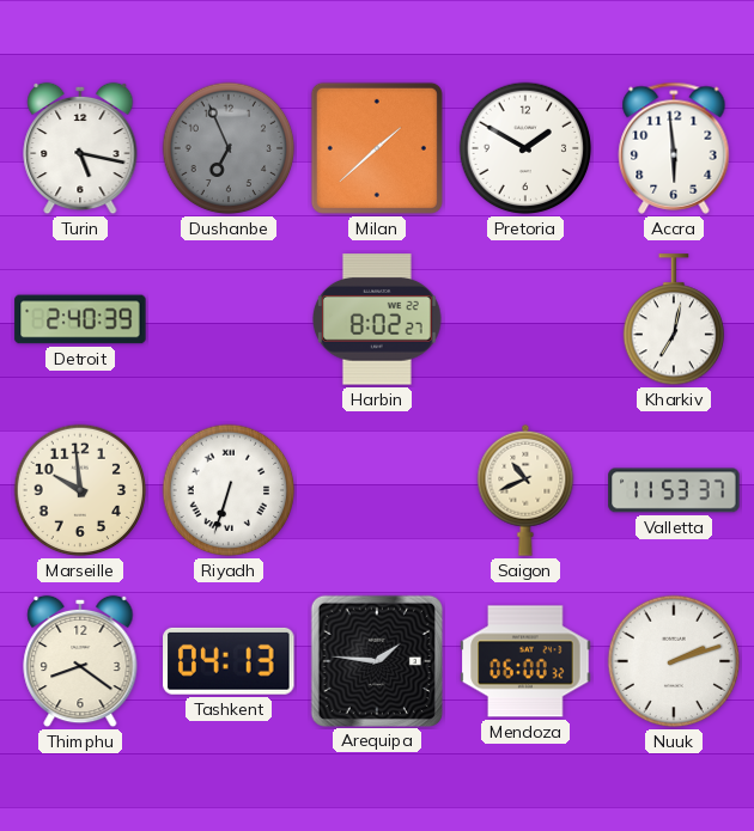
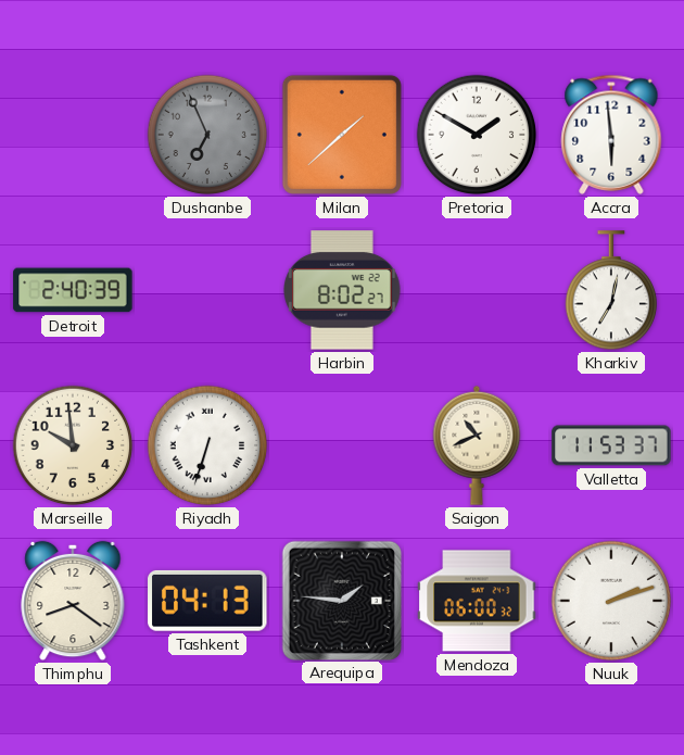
Turin: 5:17 -> none (80, 148)
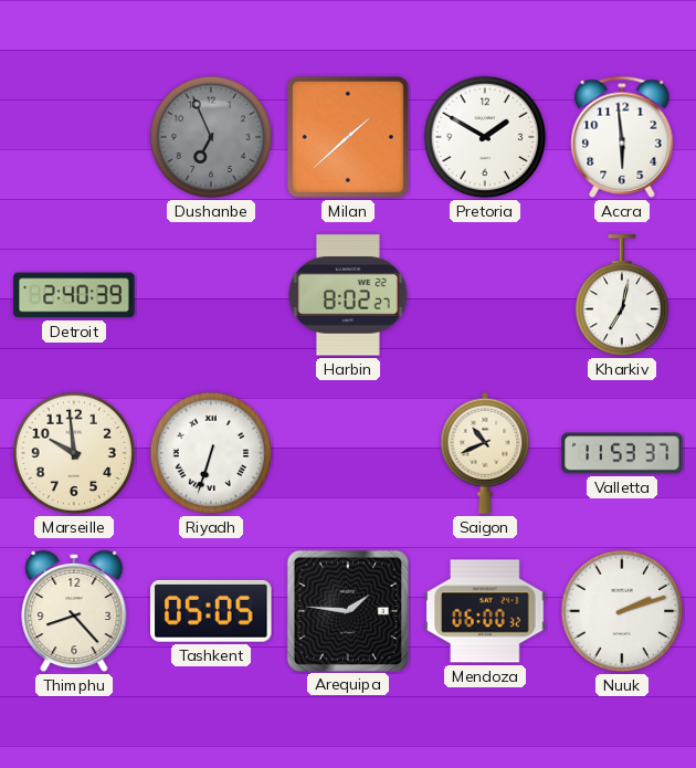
Thimphu: 8:21 -> 8:23 (74, 611)
Tashkent: 04:13 -> 05:05 (211, 611)
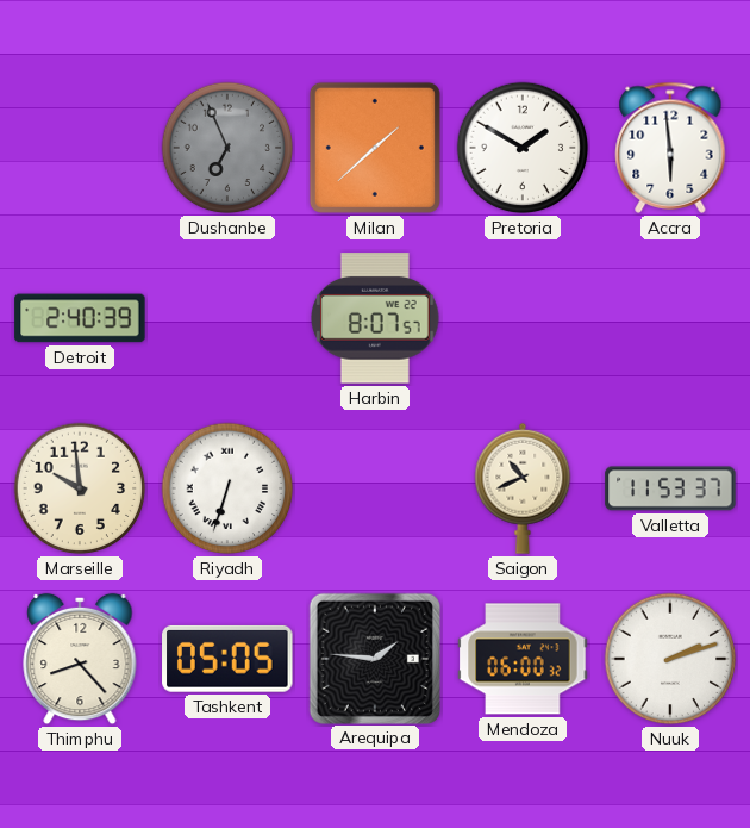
Harbin: 8:02 -> 8:07 (376, 318)
Kharkiv: 7:02 -> none (621, 296)
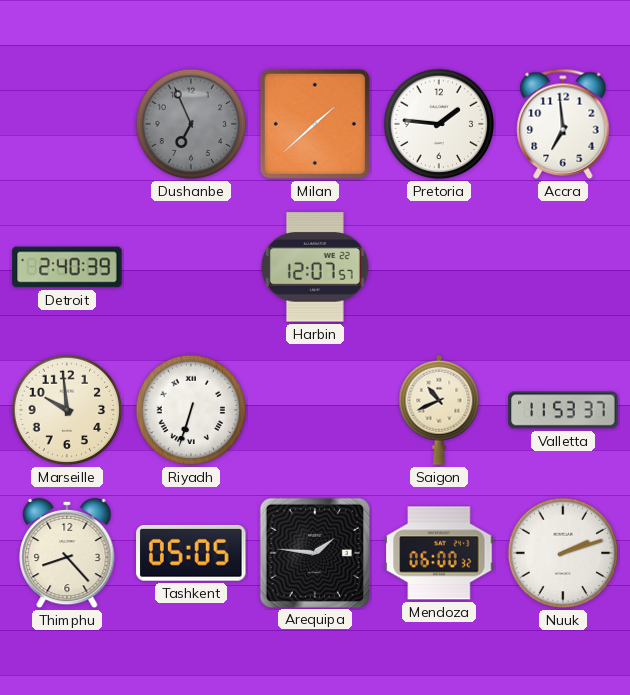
Pretoria: 1:50 -> 1:46 (439, 124)
Accra: 5:59 -> 6:59 (563, 124)
Harbin: 8:07 -> 12:07 (316, 267)
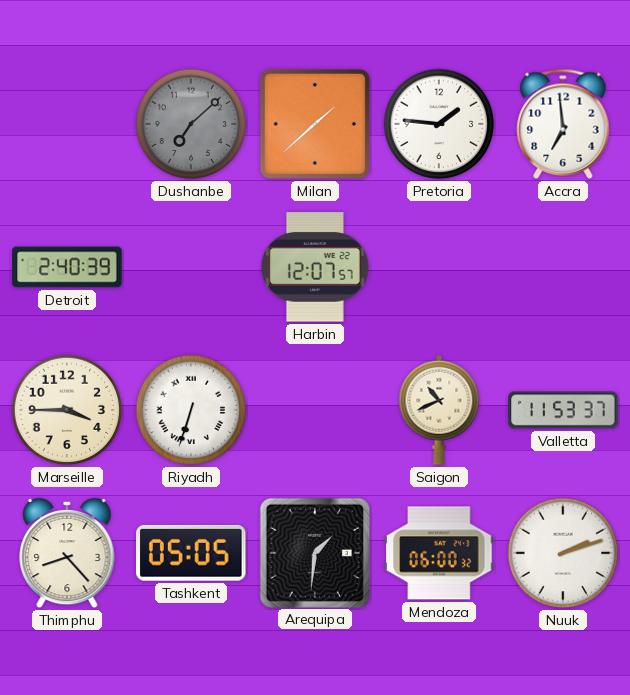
Dushanbe: 6:56 -> 7:08 (191, 124)
Marseille: 9:59 -> 3:45 (67, 410)
Arequipa: 1:46 -> 1:31 (314, 552)
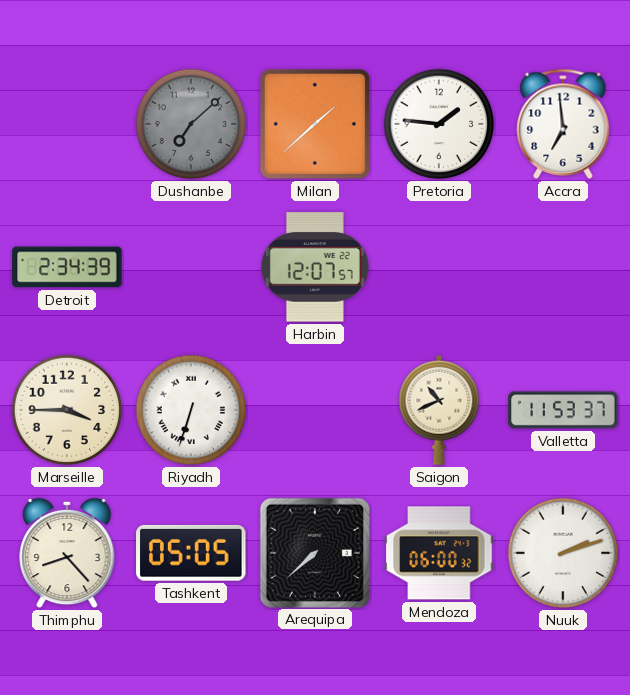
Detroit: 2:40 -> 2:34 (67, 267)
Arequipa: 1:31 -> 7:38 (314, 552)
